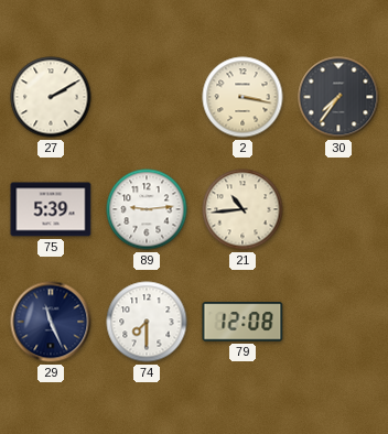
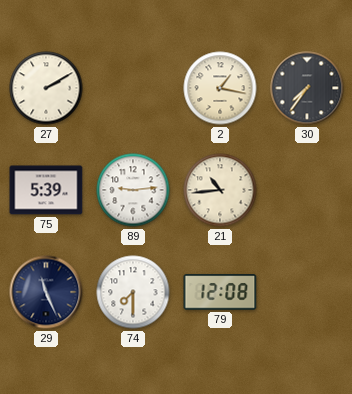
2: 3:17 -> 1:17 (220, 88)
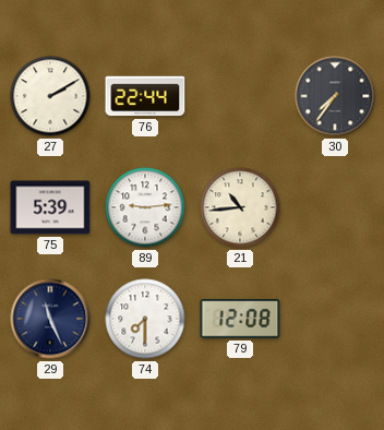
76: none -> 22:44 (145, 96)
2: 1:17 -> none (220, 88)
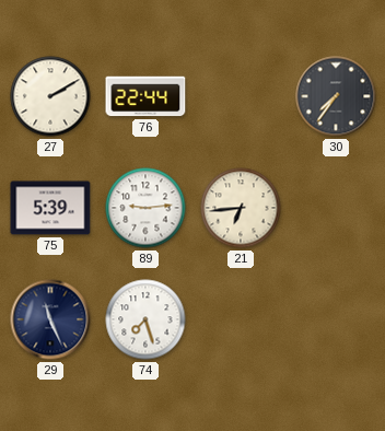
21: 10:44 -> 6:44 (241, 208)
74: 7:30 -> 7:27 (145, 319)
79: 12:08 -> none (240, 319)
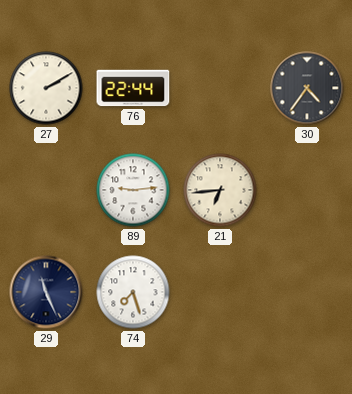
30: 7:36 -> 4:36 (307, 88)
75: 5:39 -> none (50, 208)
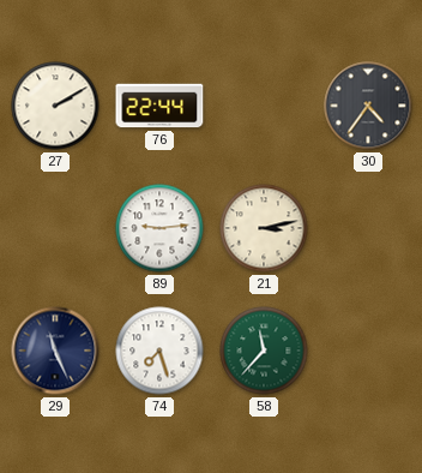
21: 6:44 -> 3:13 (264, 228)
58: none -> 11:37 (264, 351)
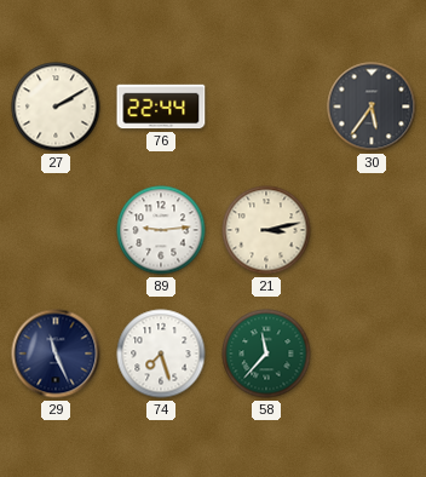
30: 4:36 -> 5:36 (372, 107)
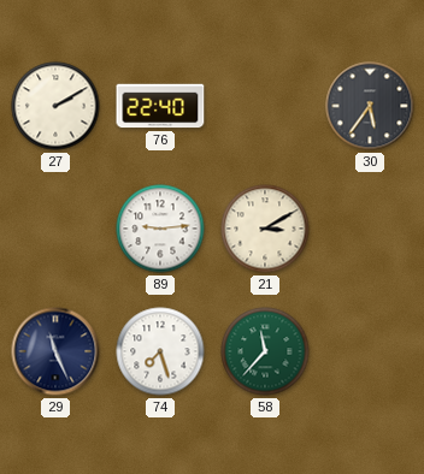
76: 22:44 -> 22:40 (160, 106)
21: 3:13 -> 3:10 (265, 229)
